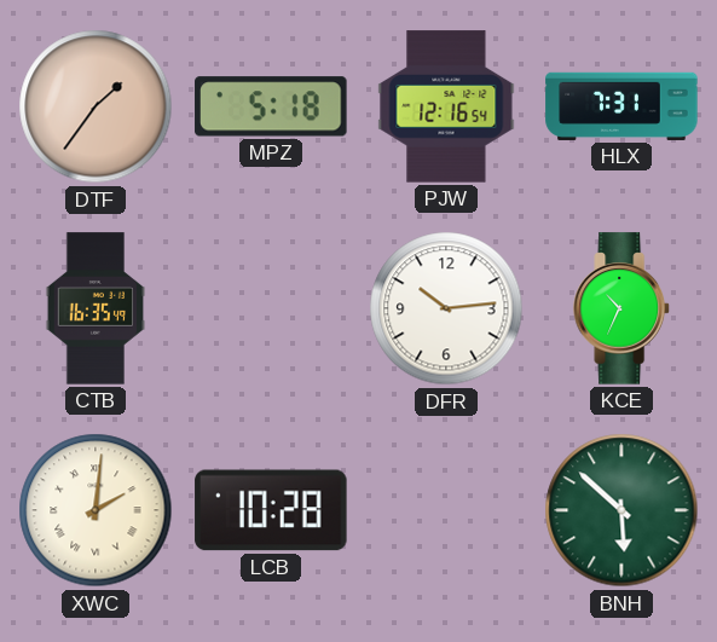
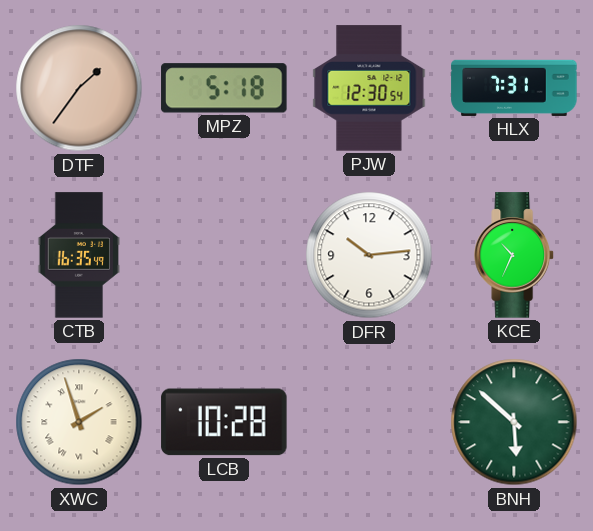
PJW: 12:16 -> 12:30 (369, 88)
XWC: 2:01 -> 1:57 (79, 422)
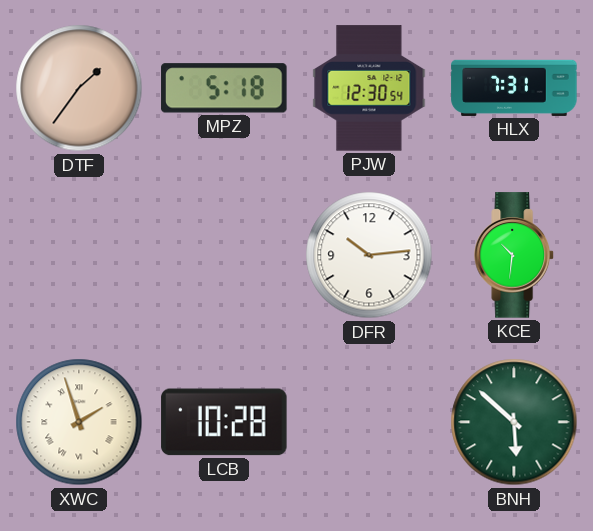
CTB: 16:35 -> none (79, 255)
KCE: 10:34 -> 10:31 (514, 255)
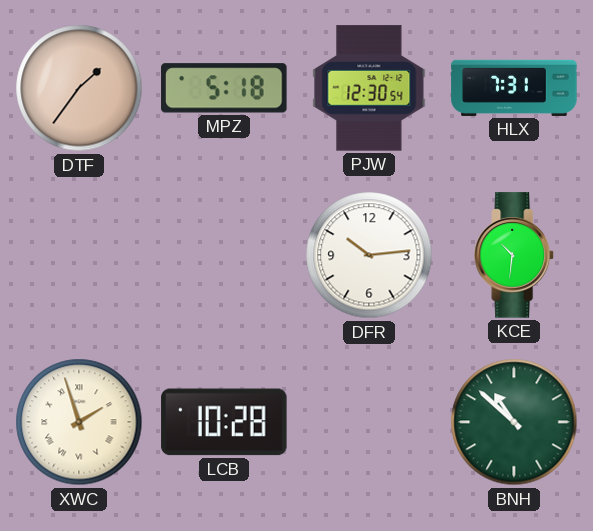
BNH: 5:52 -> 10:52 (514, 422)
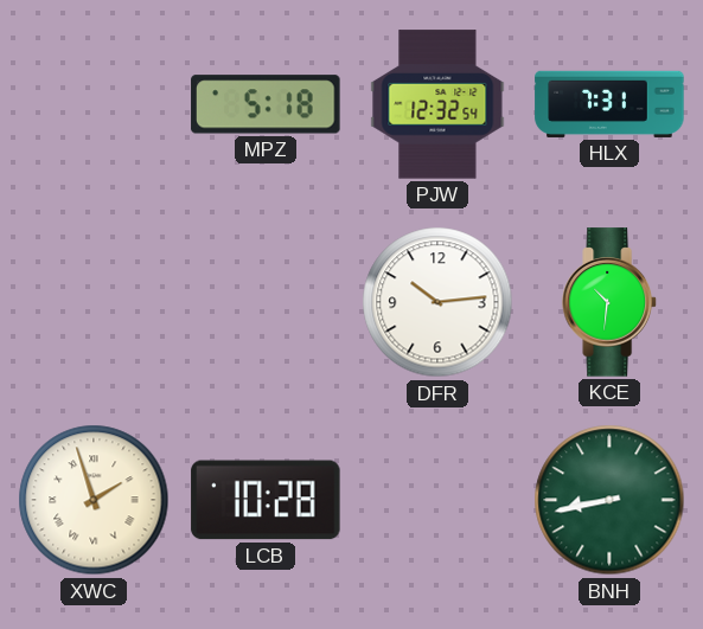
DTF: 1:36 -> none (79, 88)
PJW: 12:30 -> 12:32 (437, 104)
BNH: 10:52 -> 8:43 (609, 500)
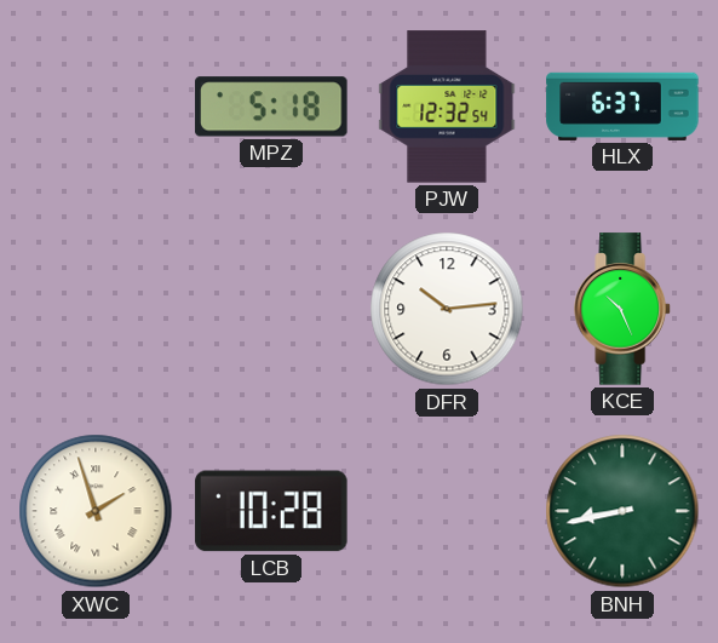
HLX: 7:31 -> 6:37 (622, 107)
KCE: 10:31 -> 10:26 (622, 309)
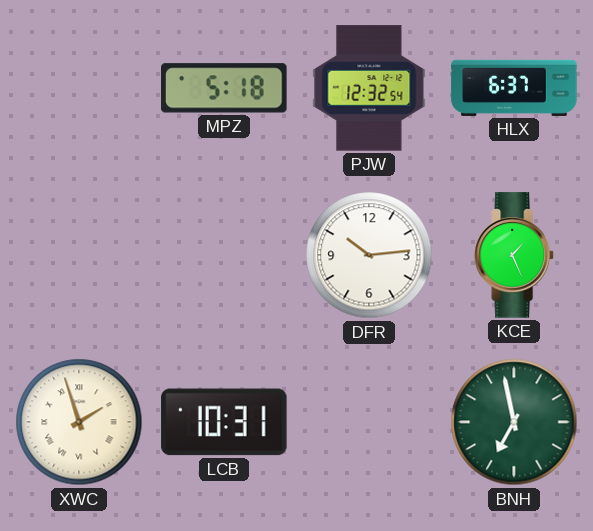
KCE: 10:26 -> 1:26 (514, 255)
LCB: 10:28 -> 10:31 (224, 422)
BNH: 8:43 -> 6:58 (514, 422)
